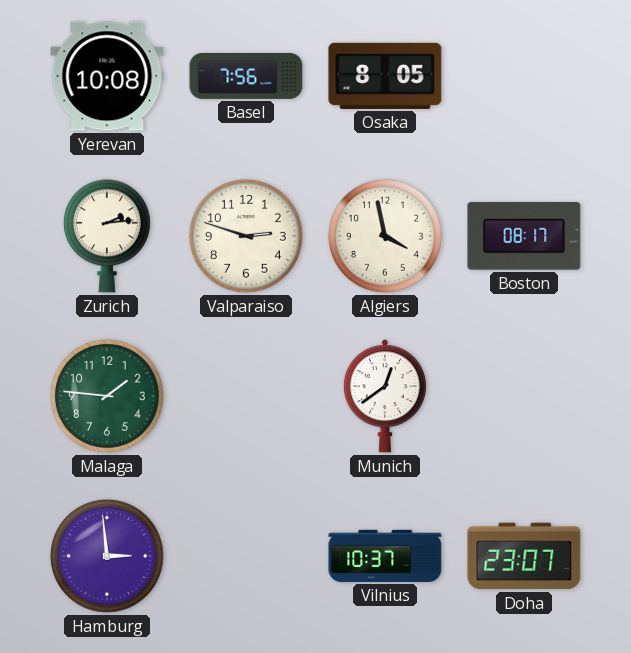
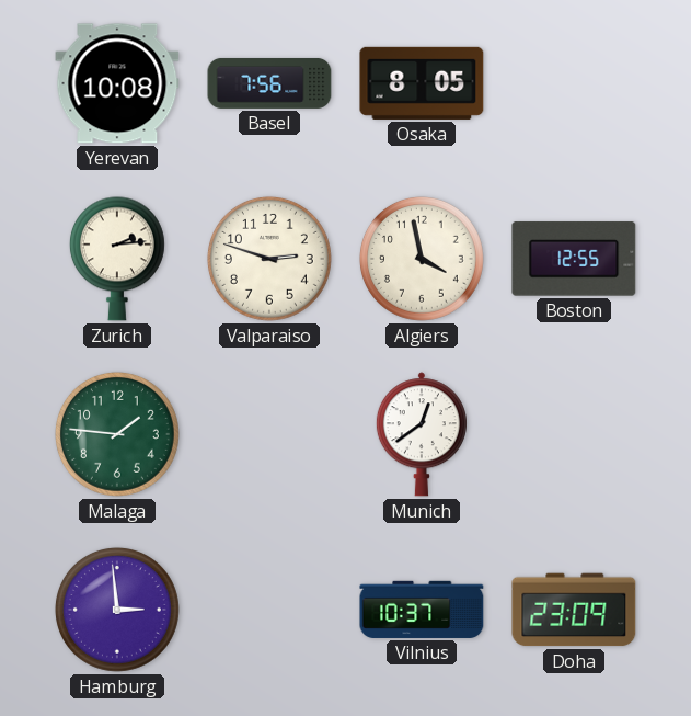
Boston: 08:17 -> 12:55 (574, 259)
Doha: 23:07 -> 23:09 (574, 610)
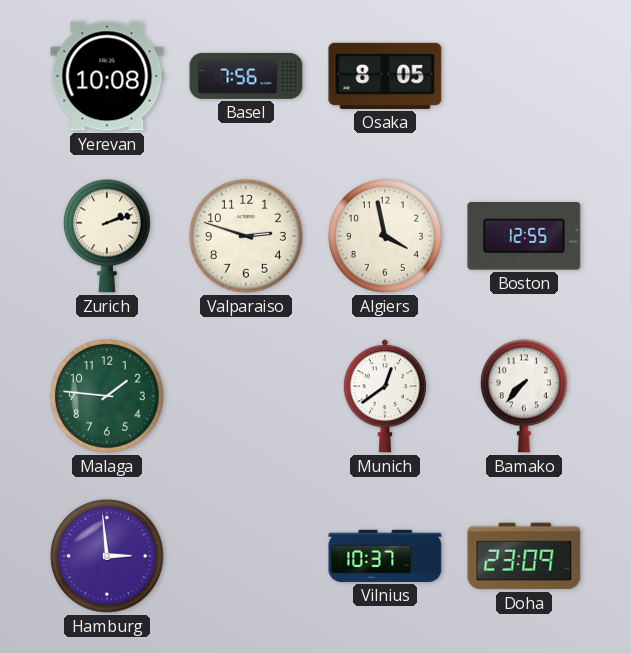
Zurich: 2:14 -> 2:12 (107, 236)
Bamako: none -> 7:37 (524, 396)
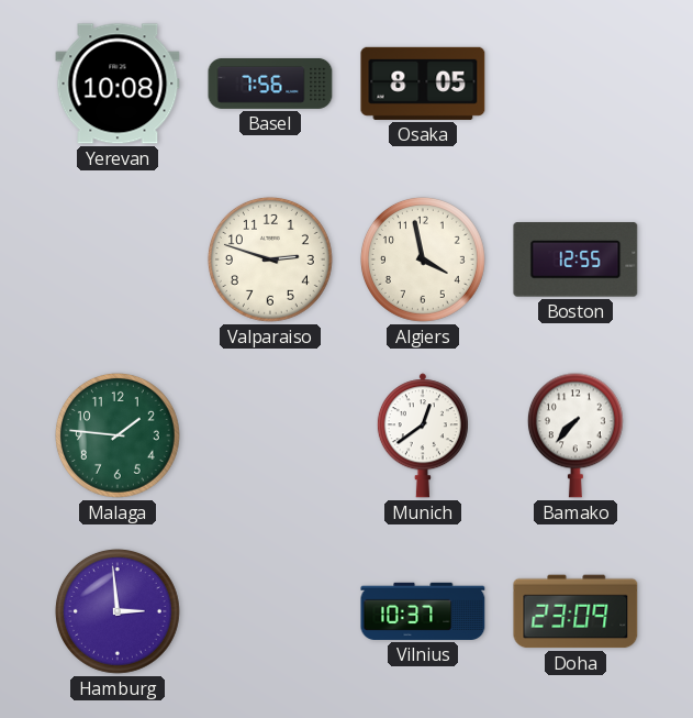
Zurich: 2:12 -> none (107, 236)
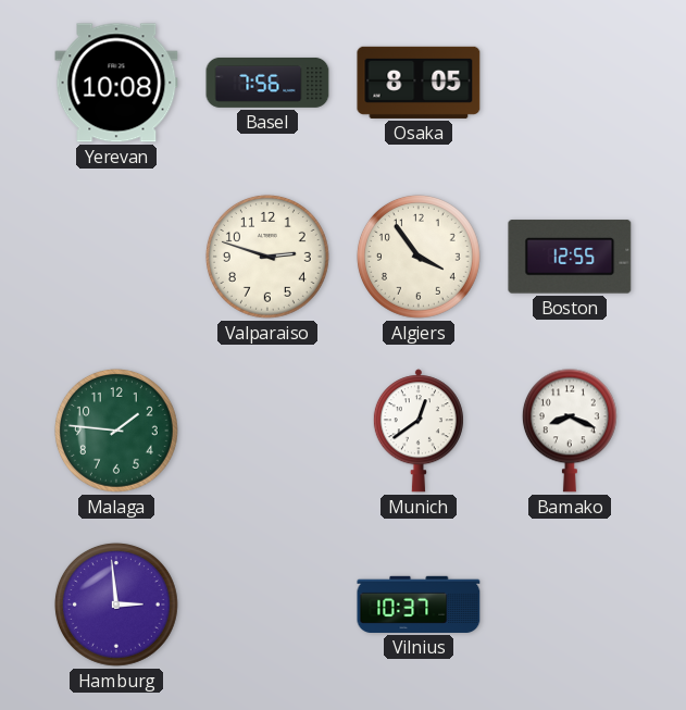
Algiers: 3:58 -> 3:54 (419, 257)
Bamako: 7:37 -> 8:19 (570, 431)
Doha: 23:09 -> none (575, 611)
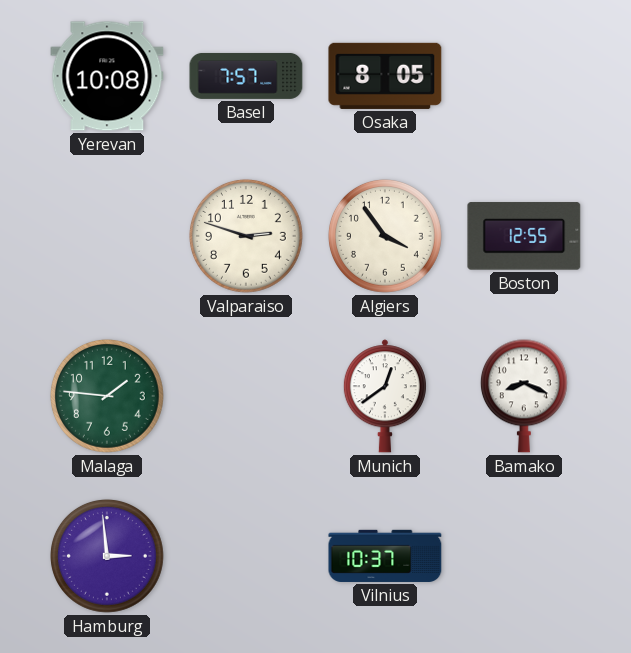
Basel: 7:56 -> 7:57 (246, 76)
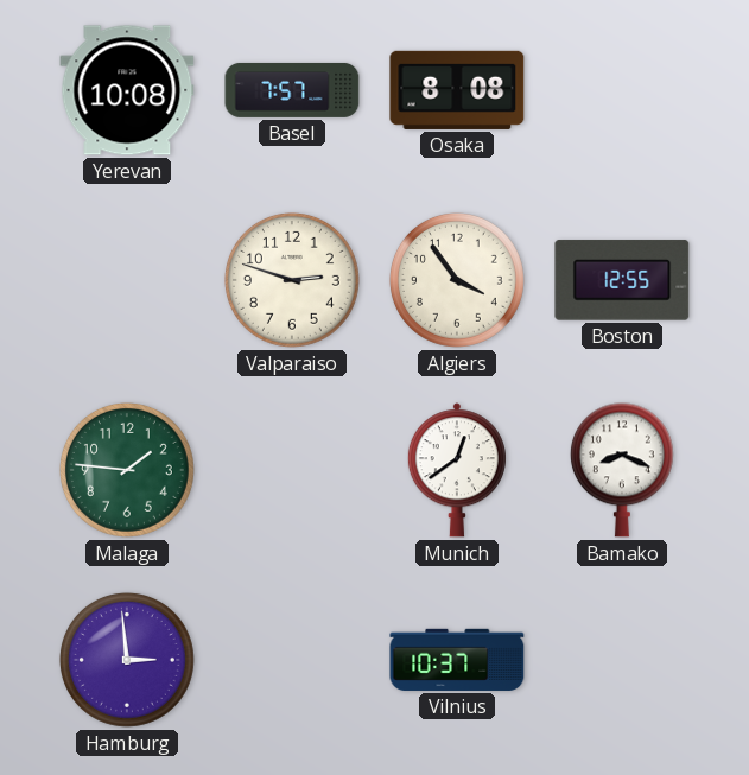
Osaka: 8:05 -> 8:08 (457, 90)
